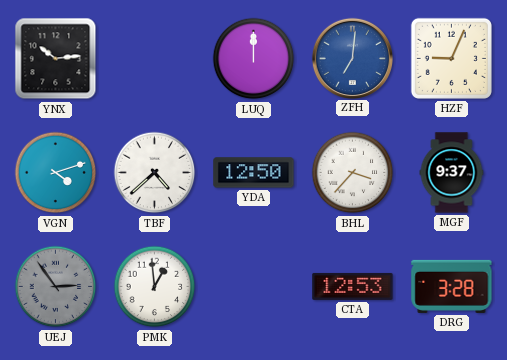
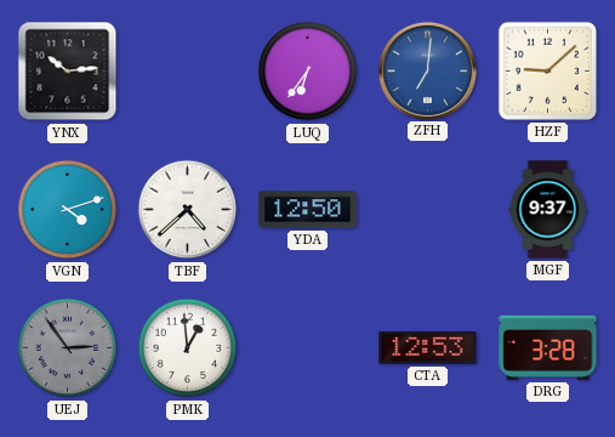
LUQ: 12:00 -> 6:36 (308, 72)
HZF: 9:04 -> 9:08 (547, 70)
BHL: 3:37 -> none (353, 173)
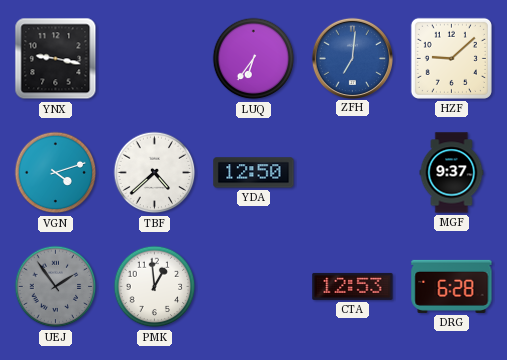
YNX: 10:14 -> 9:17 (56, 59)
UEJ: 2:54 -> 1:54 (56, 287)
DRG: 3:28 -> 6:28 (452, 286)
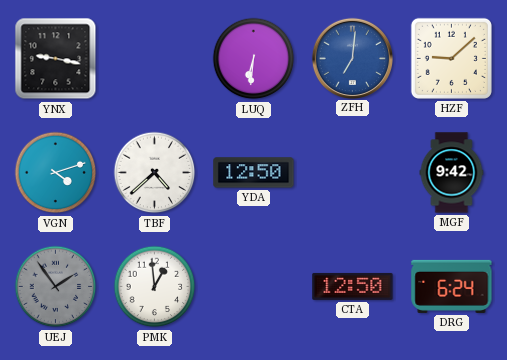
LUQ: 6:36 -> 6:31 (254, 59)
MGF: 9:37 -> 9:42 (452, 173)
CTA: 12:53 -> 12:50 (353, 286)
DRG: 6:28 -> 6:24 (452, 286)
